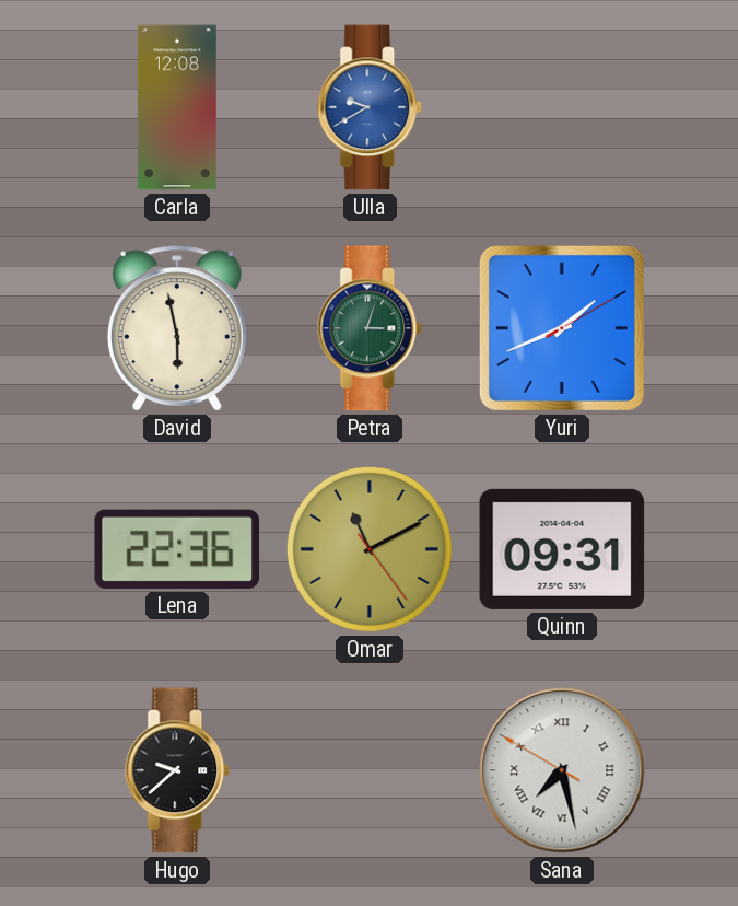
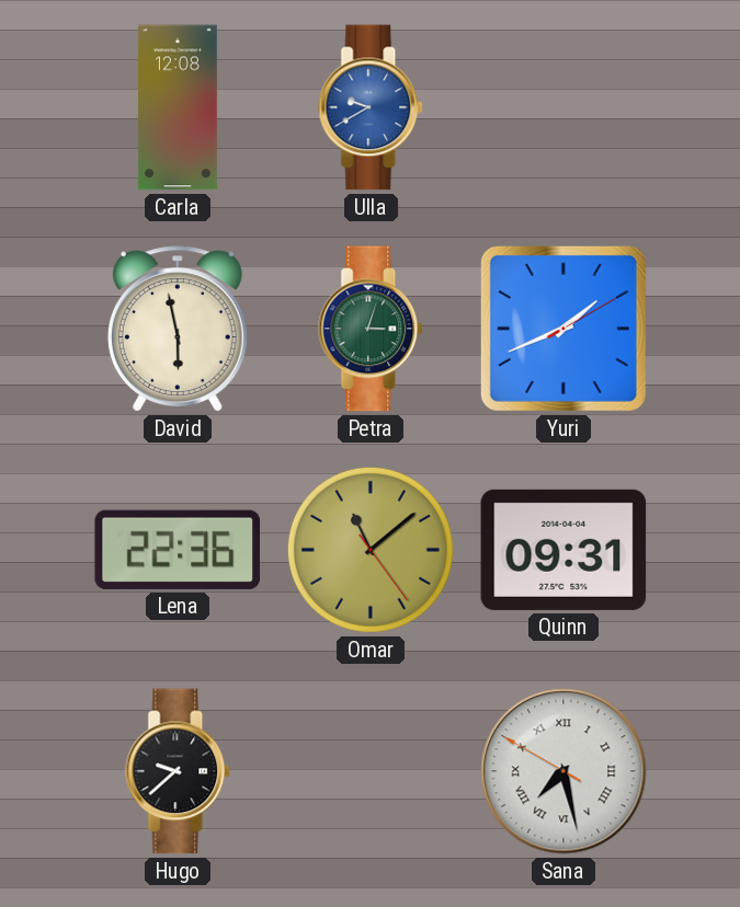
Omar: 11:10 -> 11:08 (371, 550)
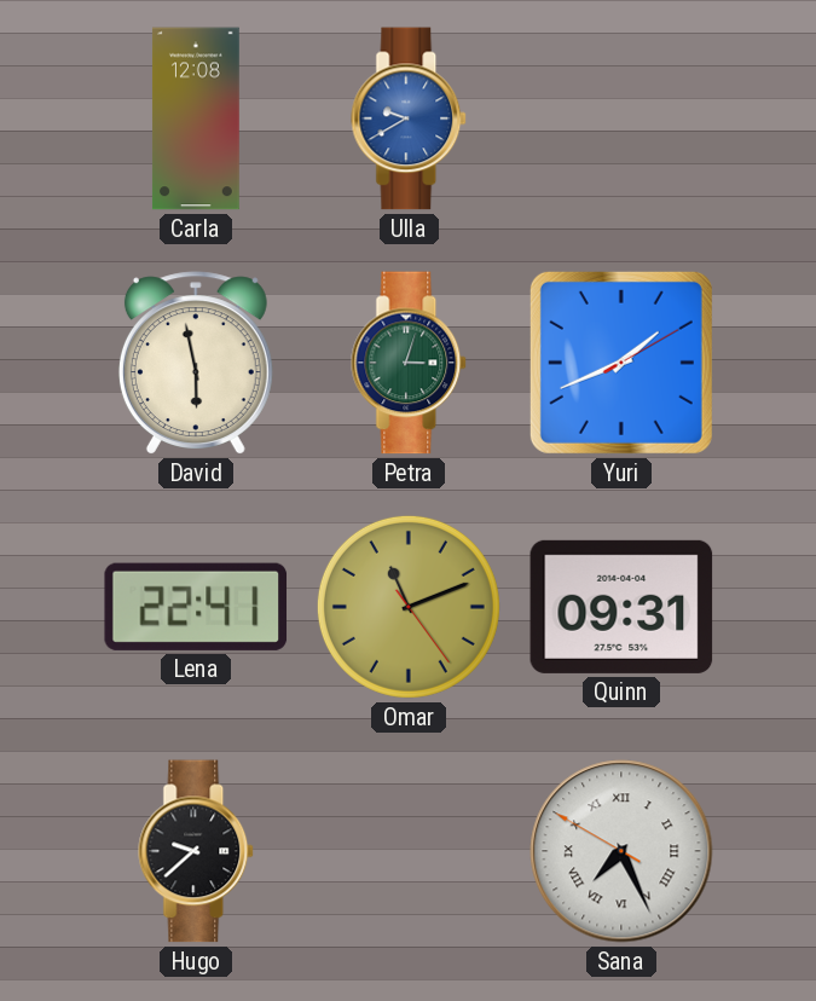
Lena: 22:36 -> 22:41 (196, 607)
Omar: 11:08 -> 11:11 (409, 607)
Sana: 7:27 -> 7:25 (621, 851)
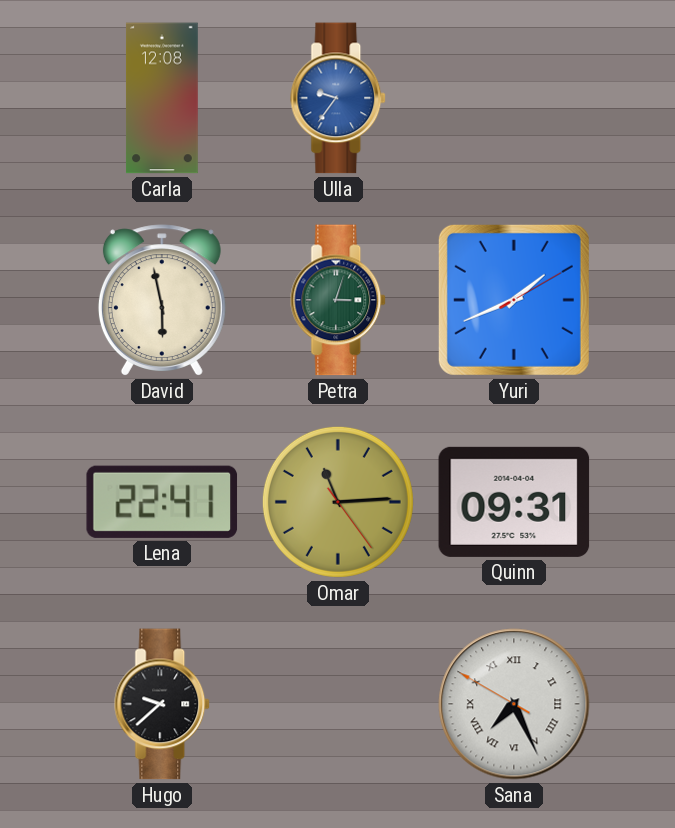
Ulla: 9:40 -> 9:36 (339, 98)
Omar: 11:11 -> 11:14 (338, 502)
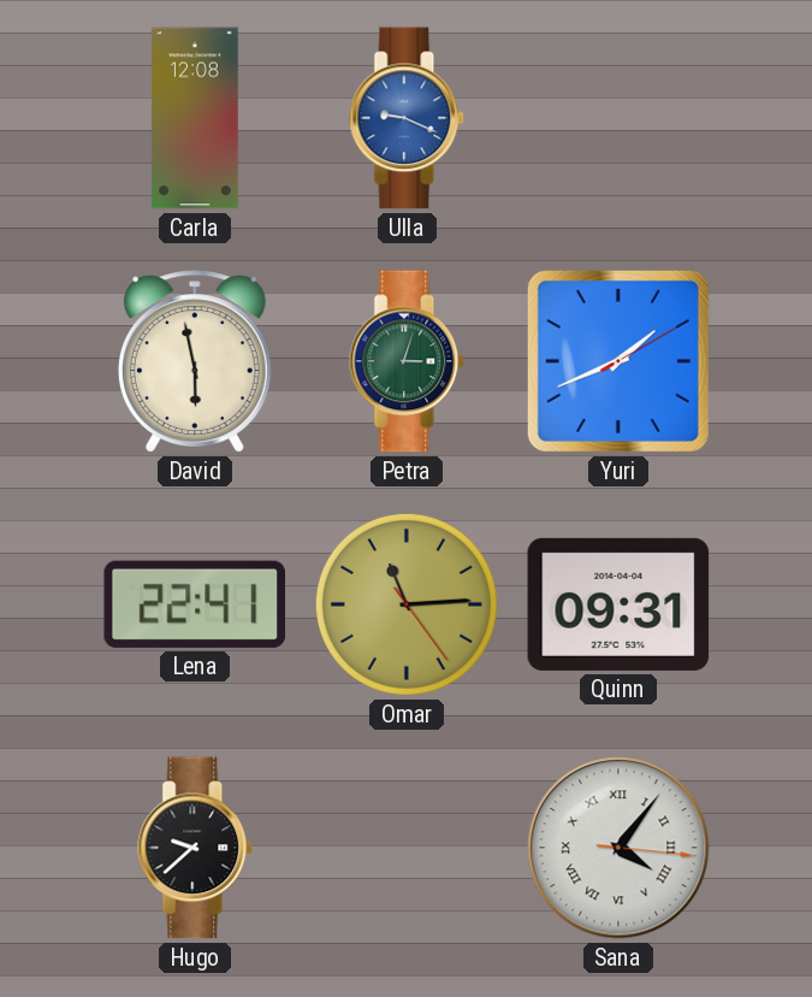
Ulla: 9:36 -> 9:19 (408, 118)
Sana: 7:25 -> 4:06 (618, 848)
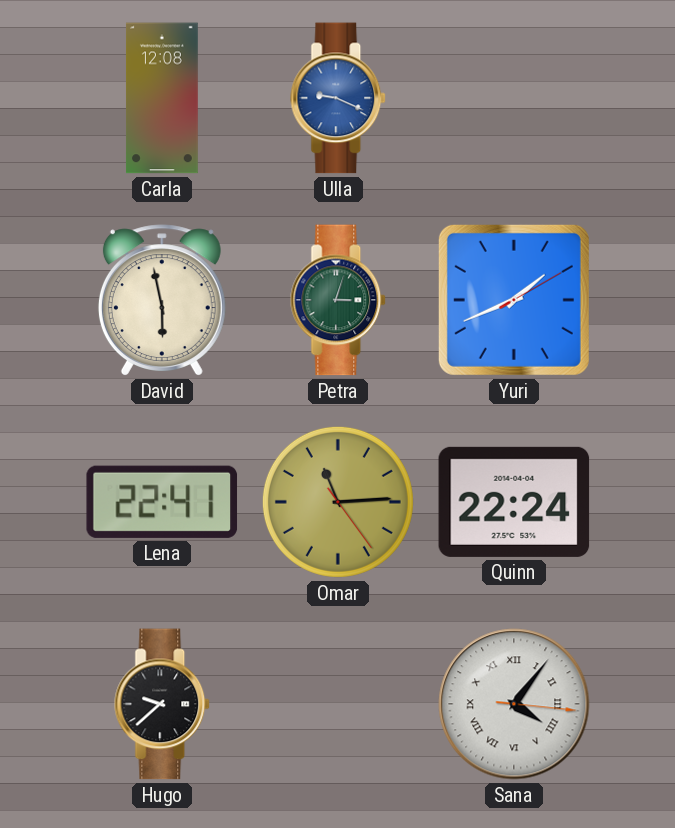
Quinn: 09:31 -> 22:24 (514, 502)
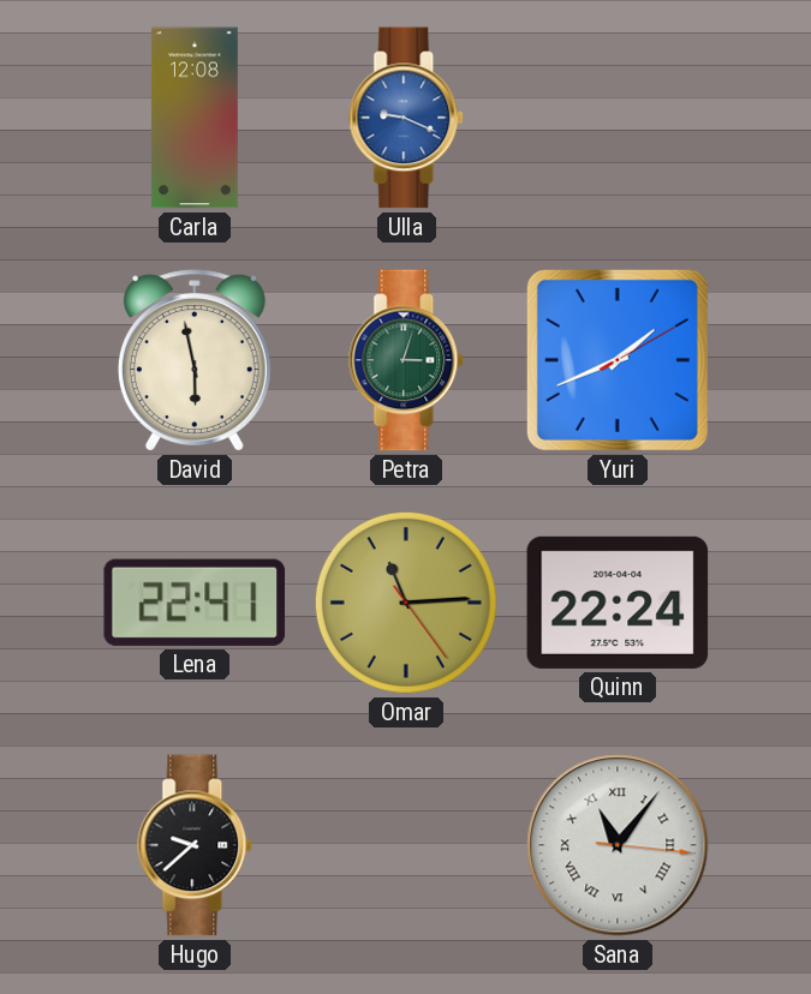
Sana: 4:06 -> 11:06 (618, 845)
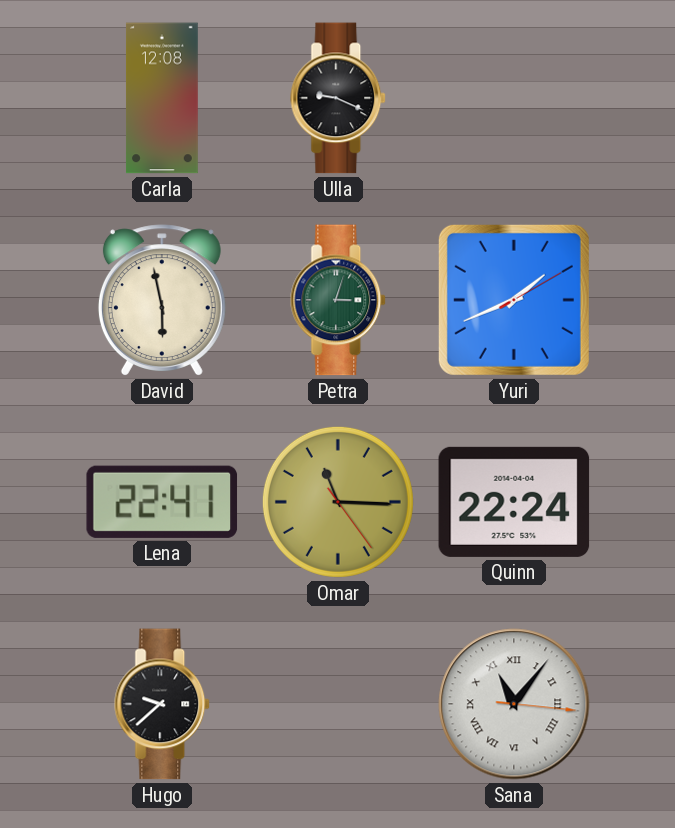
Ulla dial: blue -> black (339, 98)
Omar: 11:14 -> 11:15 (338, 502)
